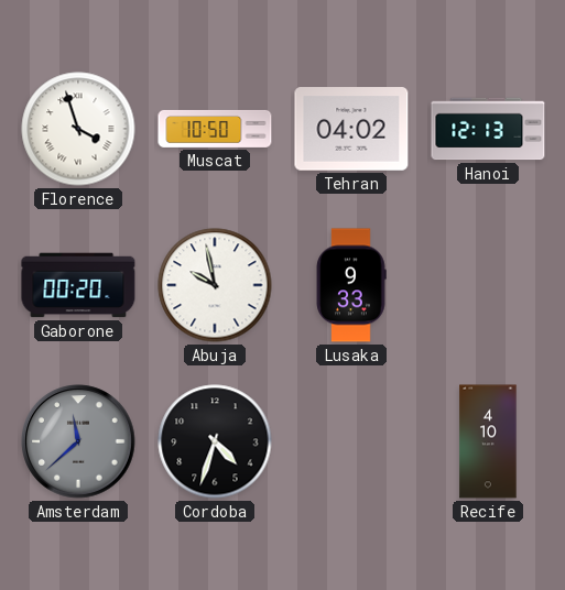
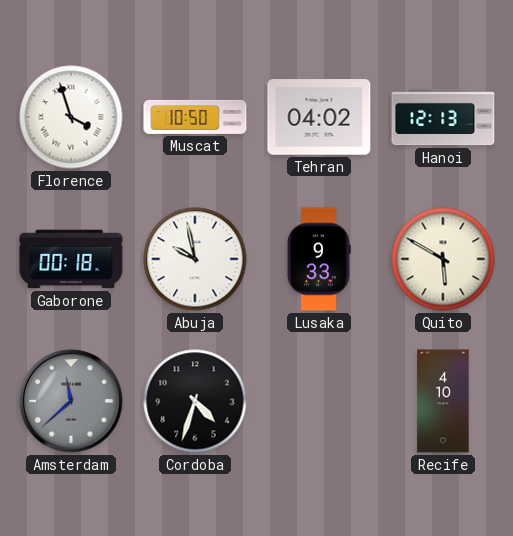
Gaborone: 00:20 -> 00:18 (71, 259)
Quito: none -> 5:50 (443, 259)
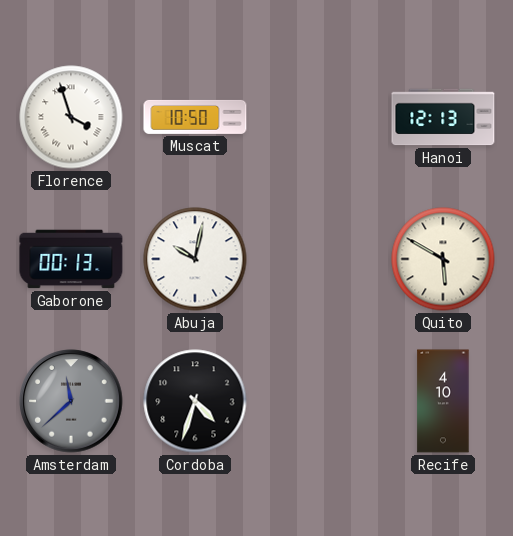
Tehran: 04:02 -> none (319, 117)
Gaborone: 00:18 -> 00:13 (71, 259)
Abuja: 9:58 -> 10:02 (195, 259)
Lusaka: 9:33 -> none (319, 259)
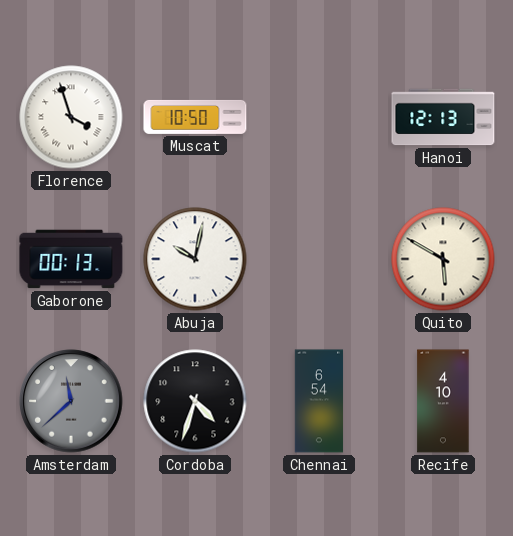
Chennai: none -> 6:54 (319, 401)
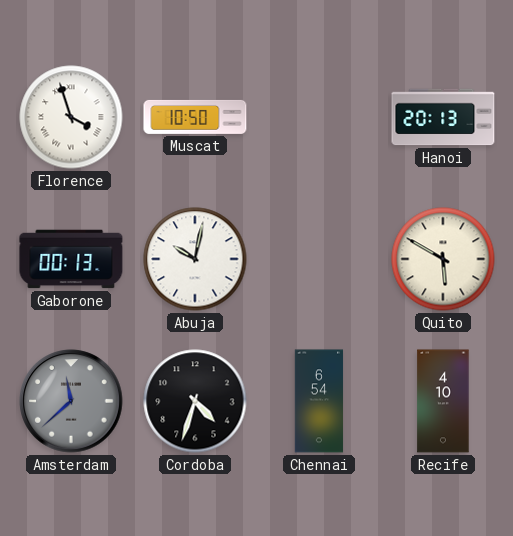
Hanoi: 12:13 -> 20:13 (443, 117)
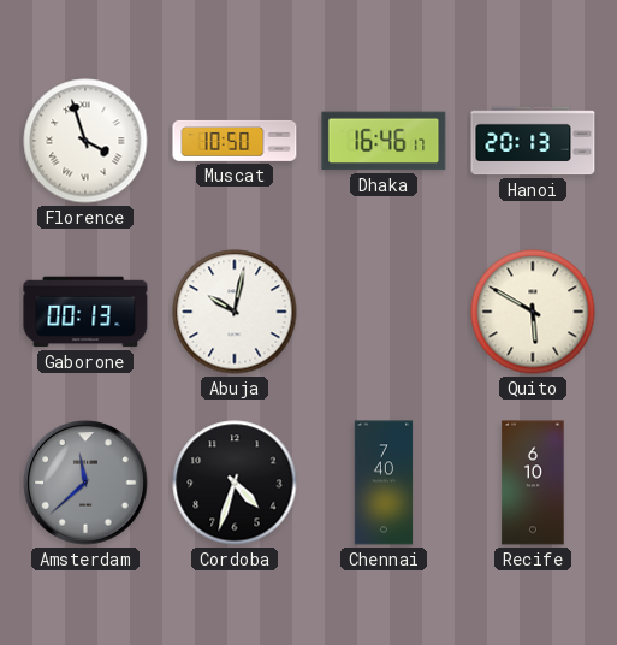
Dhaka: none -> 16:46 (384, 141)
Chennai: 6:54 -> 7:40 (384, 483)
Recife: 4:10 -> 6:10 (533, 483)
